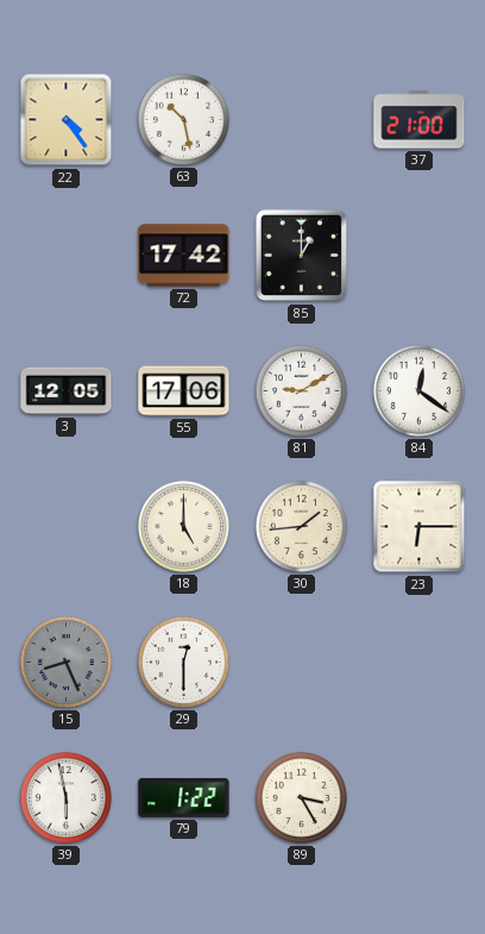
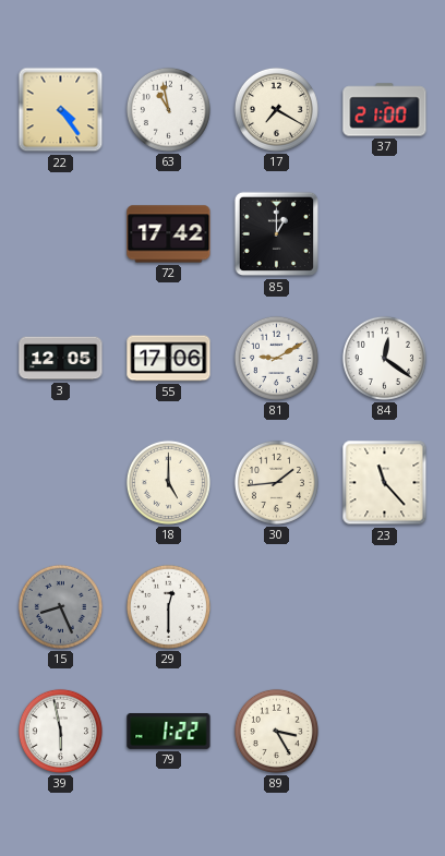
63: 10:28 -> 10:58 (168, 109)
17: none -> 7:20 (276, 109)
23: 6:15 -> 11:23 (385, 483)
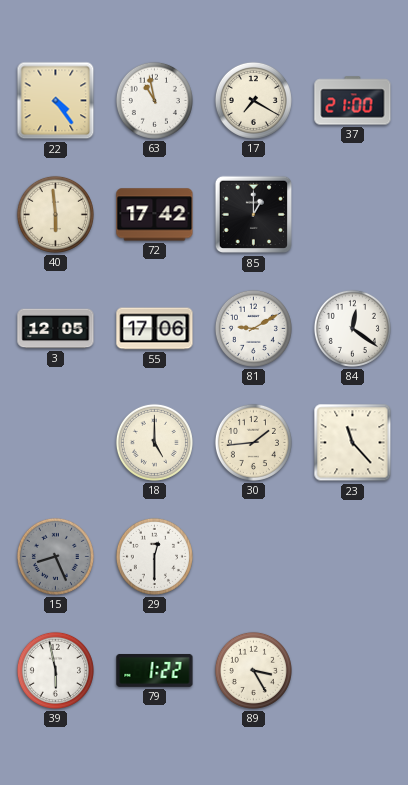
40: none -> 5:59 (55, 214)
